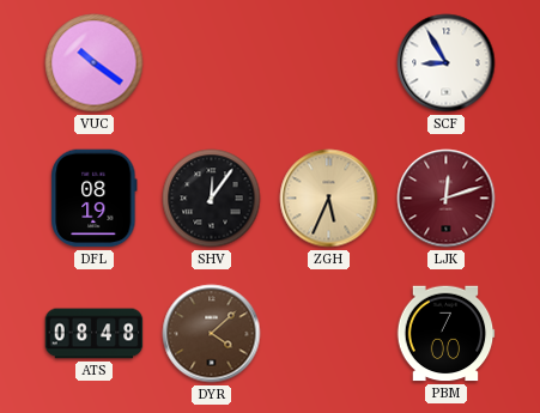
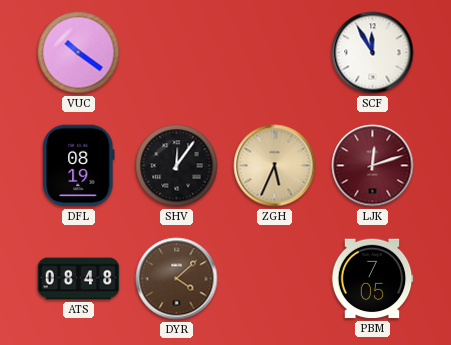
SCF: 8:55 -> 11:55 (373, 53)
PBM: 7:00 -> 7:05 (372, 279)
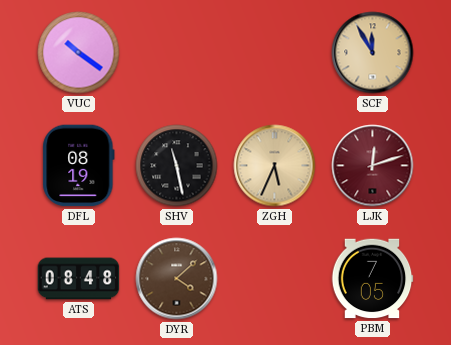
SCF dial: white -> champagne (373, 53)
SHV: 12:06 -> 11:28 (177, 166)
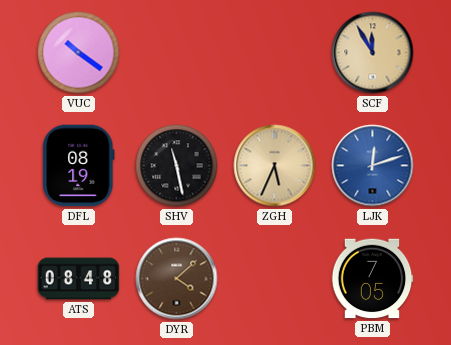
LJK dial: burgundy -> blue (373, 166)
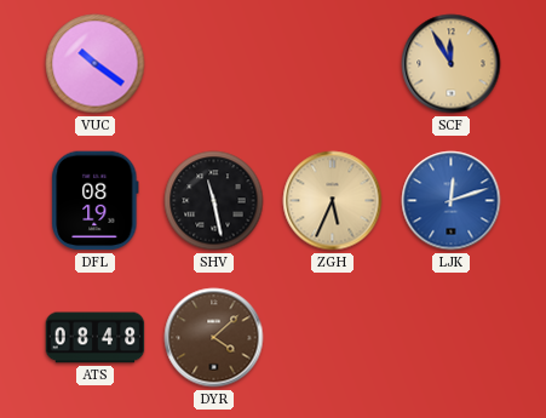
PBM: 7:05 -> none (372, 279)
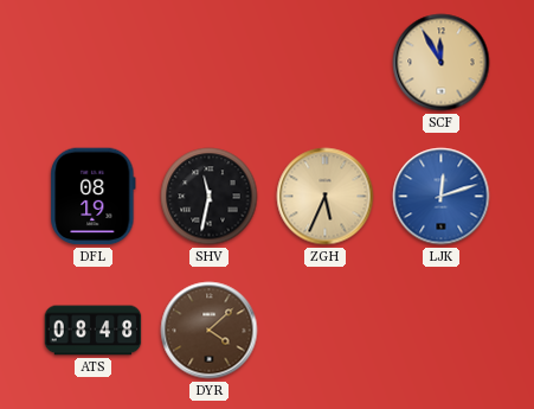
VUC: 10:21 -> none (96, 64)
SHV: 11:28 -> 11:32 (210, 197)
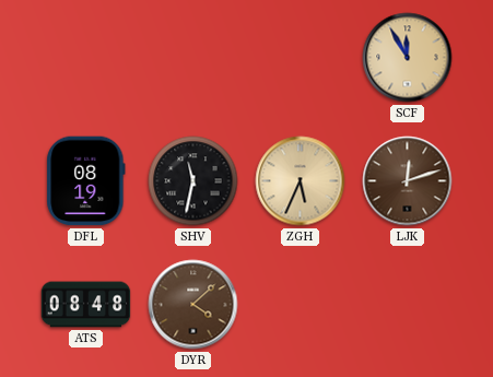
LJK dial: blue -> brown (408, 181)
